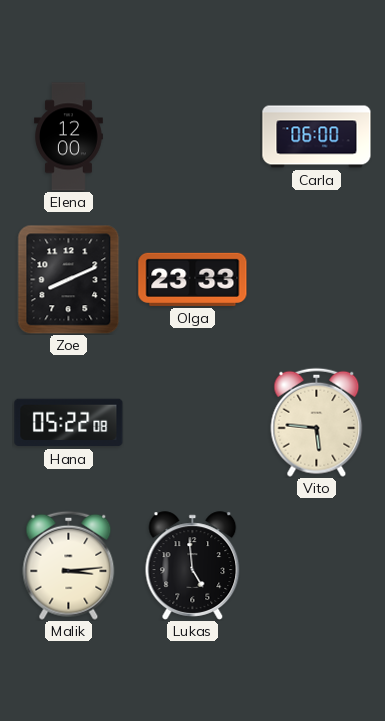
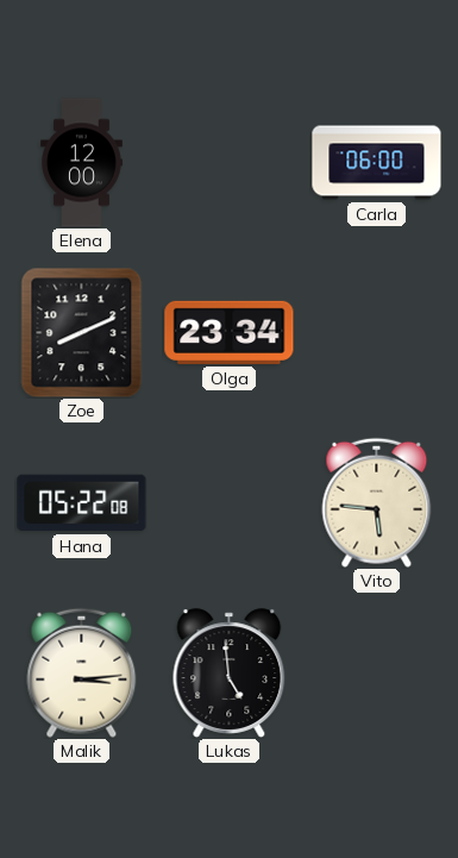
Olga: 23:33 -> 23:34 (230, 332)
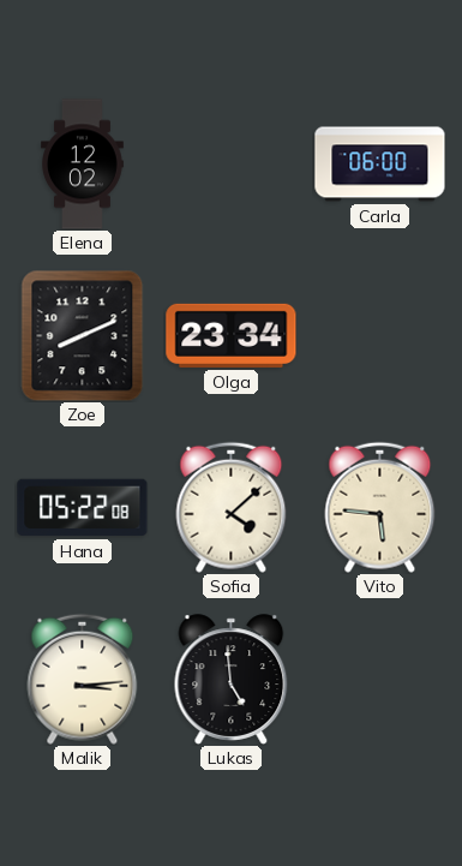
Elena: 12:00 -> 12:02 (83, 165)
Sofia: none -> 4:08 (232, 507)
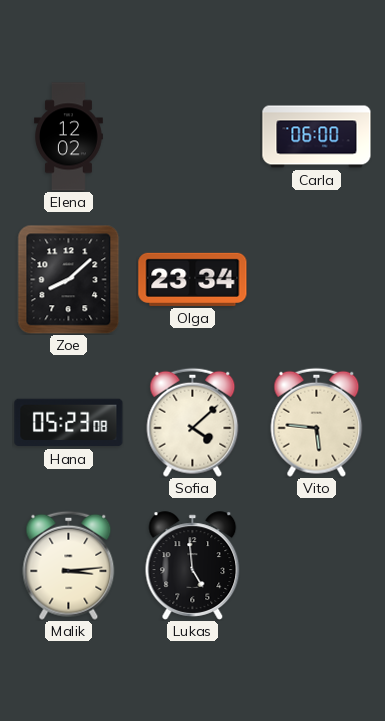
Zoe: 8:11 -> 8:08 (69, 279)
Hana: 05:22 -> 05:23 (69, 423)
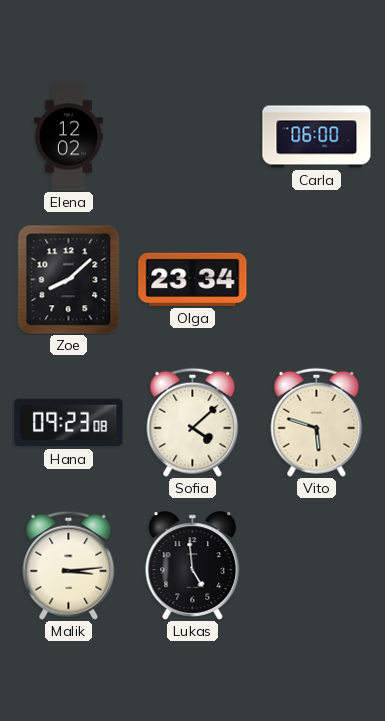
Hana: 05:23 -> 09:23 (69, 423)
Vito: 5:46 -> 5:48 (317, 422)
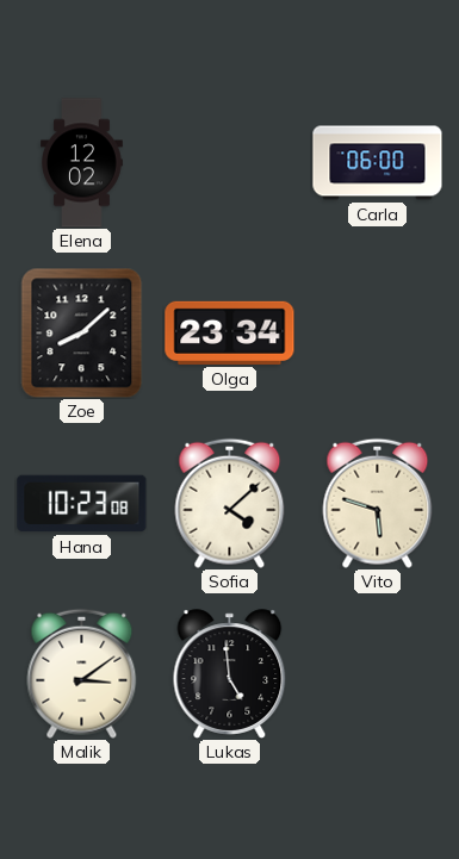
Hana: 09:23 -> 10:23 (82, 504)
Malik: 3:14 -> 3:09 (82, 673)
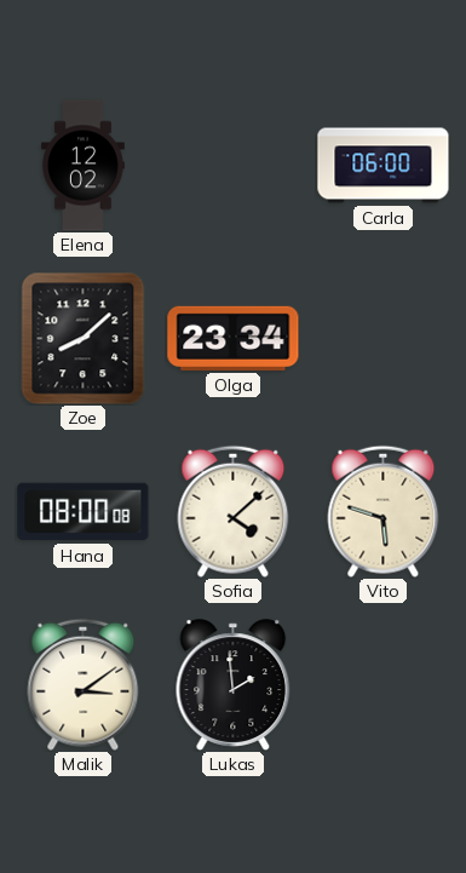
Hana: 10:23 -> 08:00 (84, 512)
Lukas: 4:59 -> 1:59 (234, 685)
